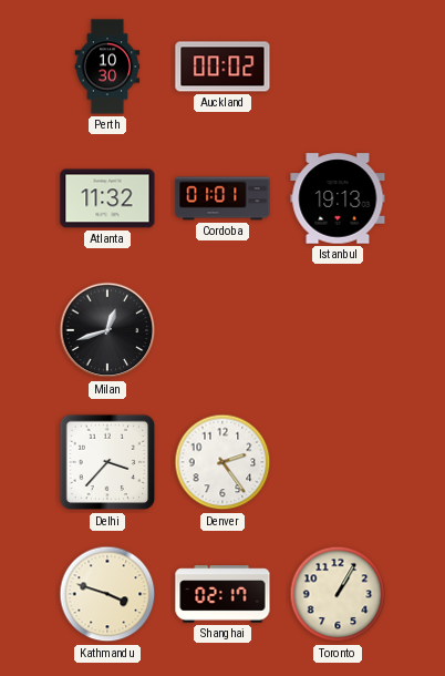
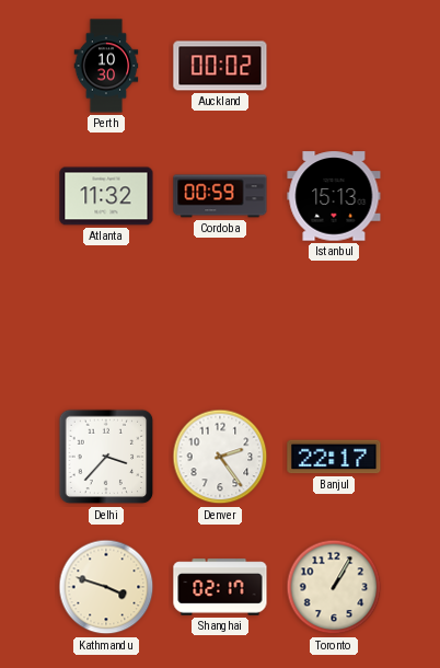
Cordoba: 01:01 -> 00:59 (220, 196)
Istanbul: 19:13 -> 15:13 (334, 196)
Milan: 12:42 -> none (107, 330)
Banjul: none -> 22:17 (334, 457)
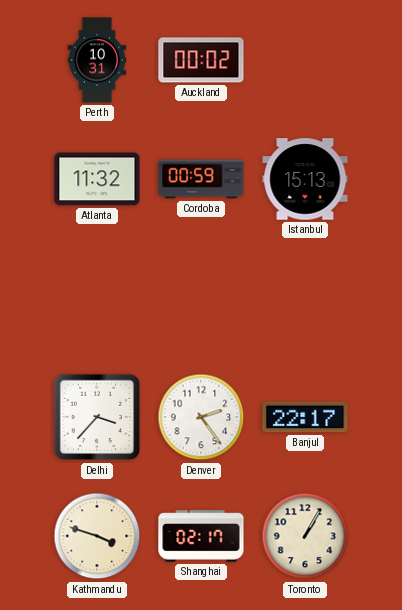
Perth: 10:30 -> 10:31 (97, 60)
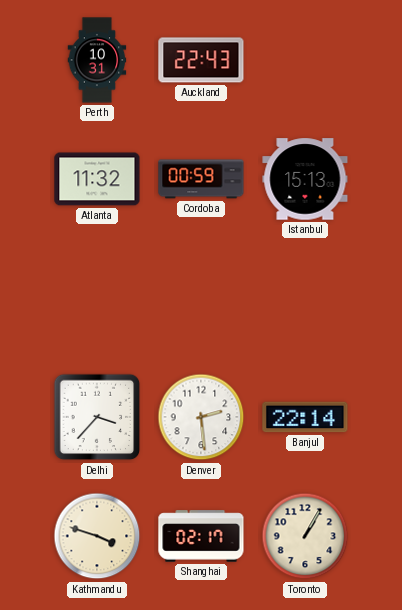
Auckland: 00:02 -> 22:43 (201, 60)
Denver: 2:24 -> 2:29 (201, 417)
Banjul: 22:17 -> 22:14 (305, 417)
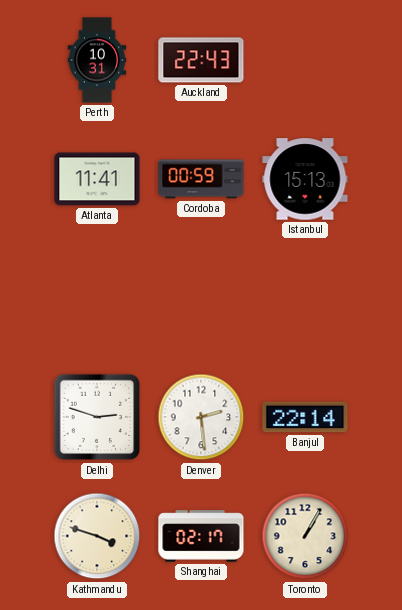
Atlanta: 11:32 -> 11:41 (97, 179)
Delhi: 3:37 -> 2:48 (97, 417)
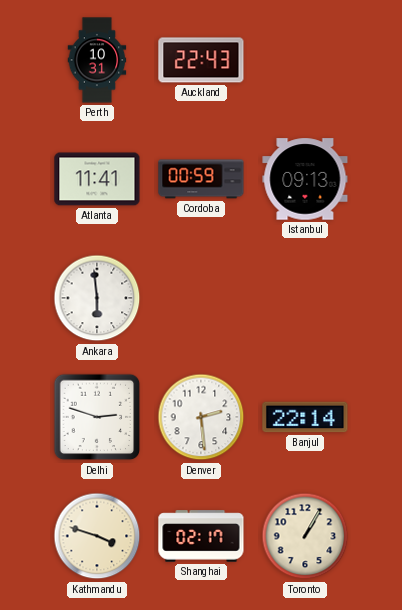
Istanbul: 15:13 -> 09:13 (305, 179)
Ankara: none -> 5:59 (97, 298)
